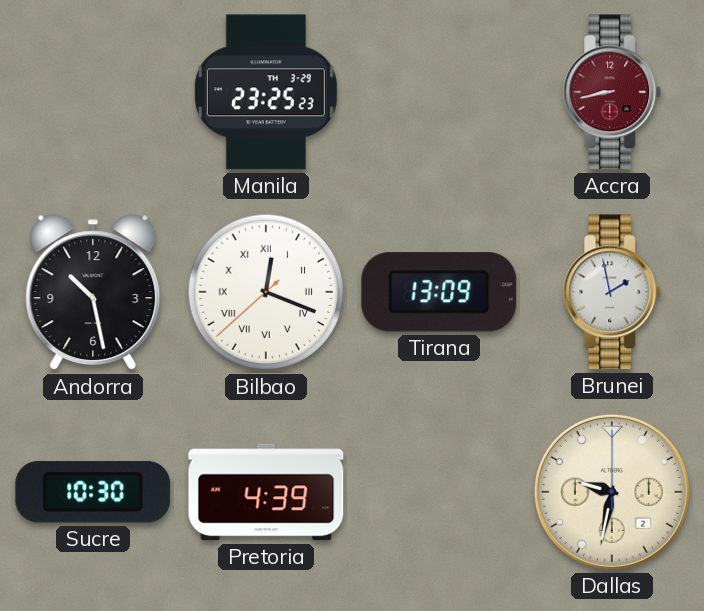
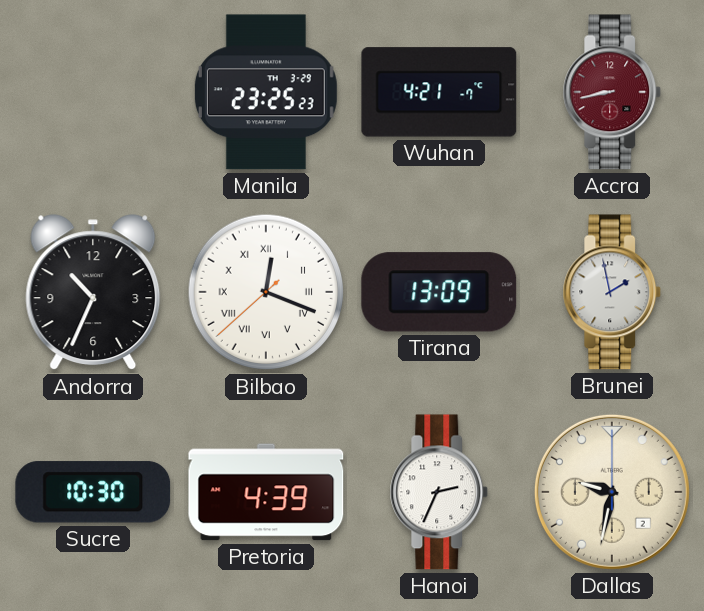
Wuhan: none -> 4:21 (439, 92)
Andorra: 10:28 -> 10:34 (93, 293)
Hanoi: none -> 2:34 (439, 492)
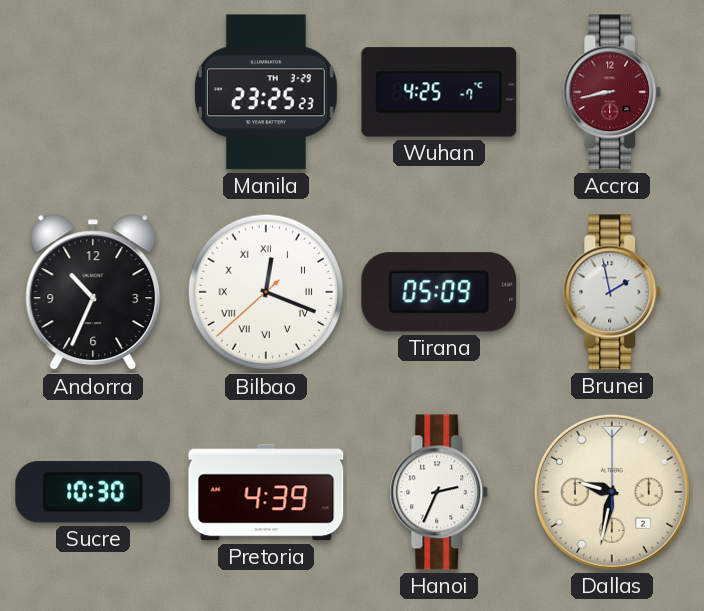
Wuhan: 4:21 -> 4:25 (439, 92)
Tirana: 13:09 -> 05:09 (439, 292)
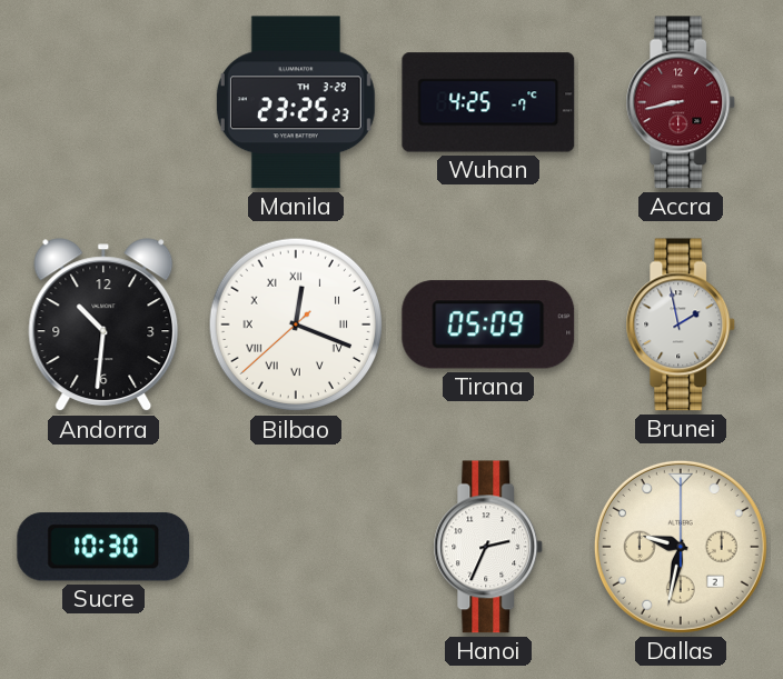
Andorra: 10:34 -> 10:31 (103, 326)
Pretoria: 4:39 -> none (266, 492)
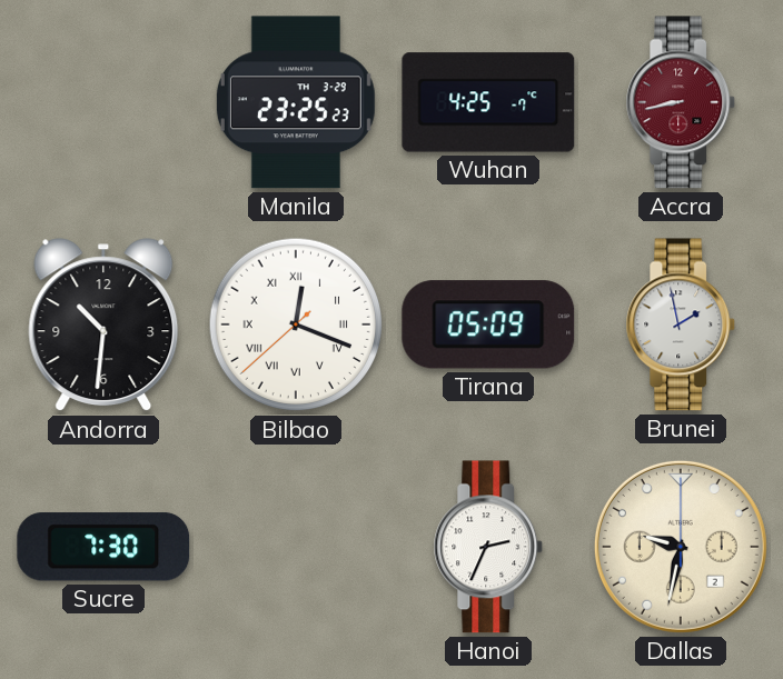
Sucre: 10:30 -> 7:30 (103, 547)
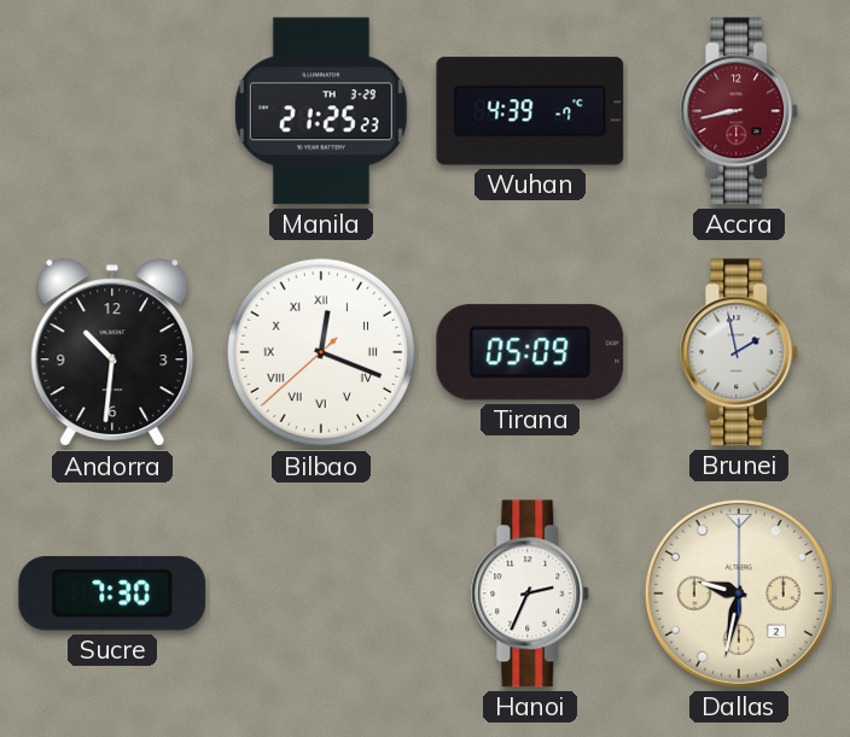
Manila: 23:25 -> 21:25 (321, 111)
Wuhan: 4:25 -> 4:39 (530, 111)
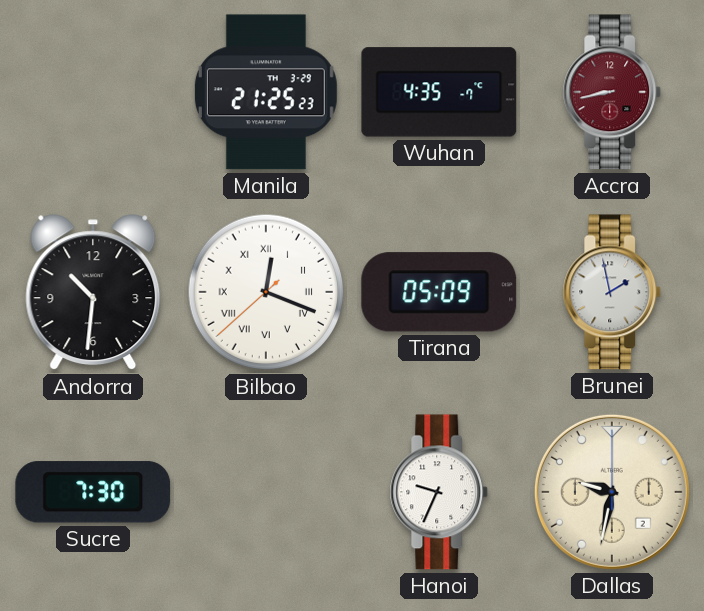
Wuhan: 4:39 -> 4:35 (439, 92)
Hanoi: 2:34 -> 9:34 (439, 492)
